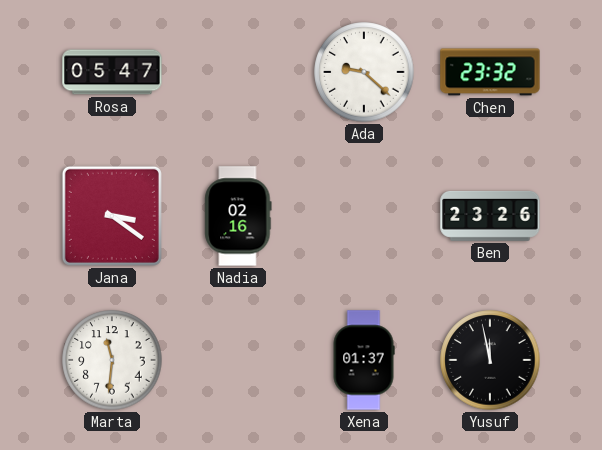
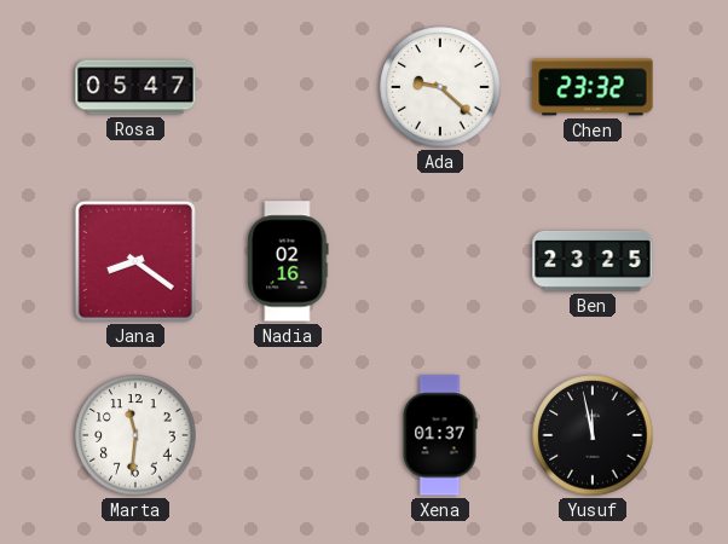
Jana: 3:21 -> 8:21 (135, 261)
Ben: 23:26 -> 23:25 (593, 261)
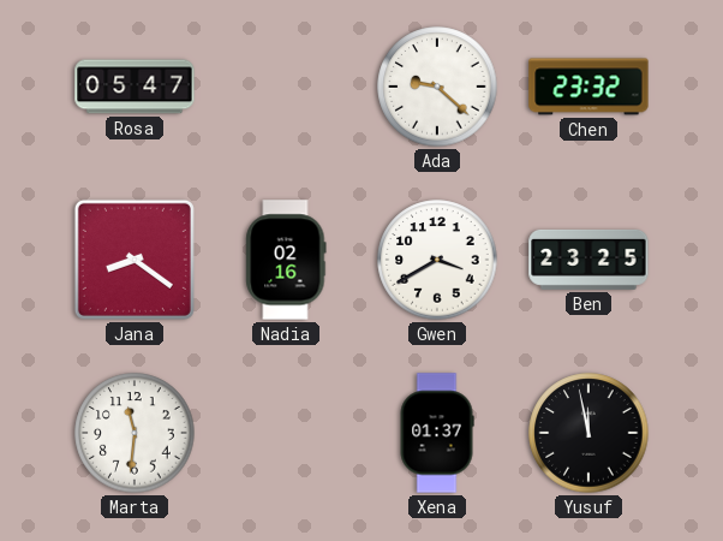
Gwen: none -> 3:40 (437, 260)
